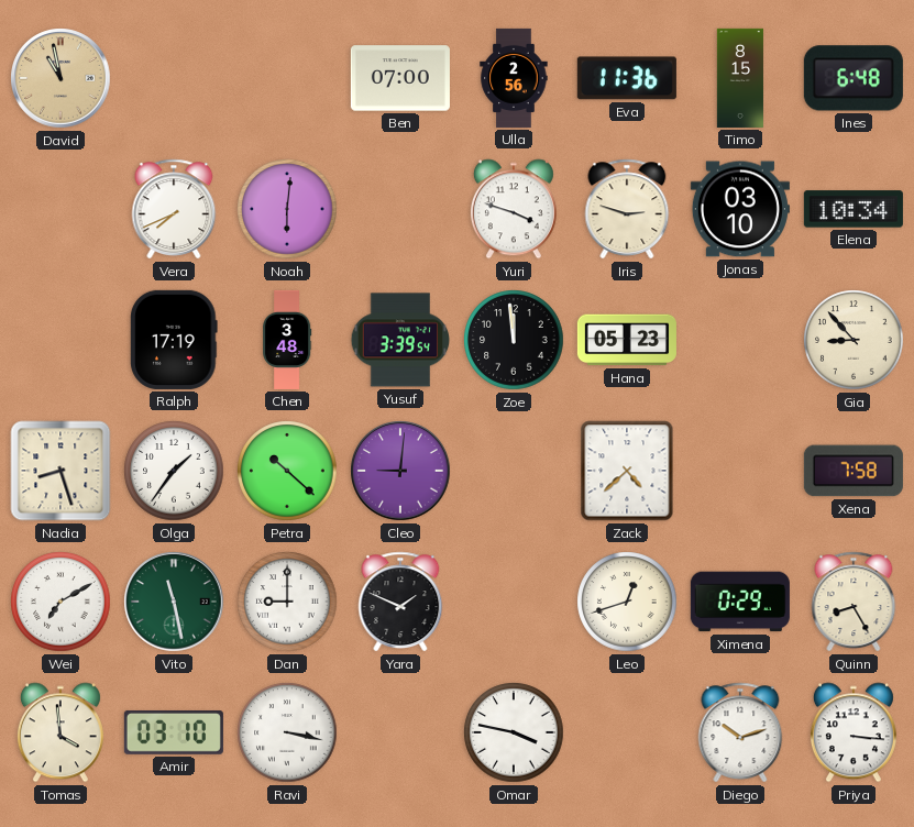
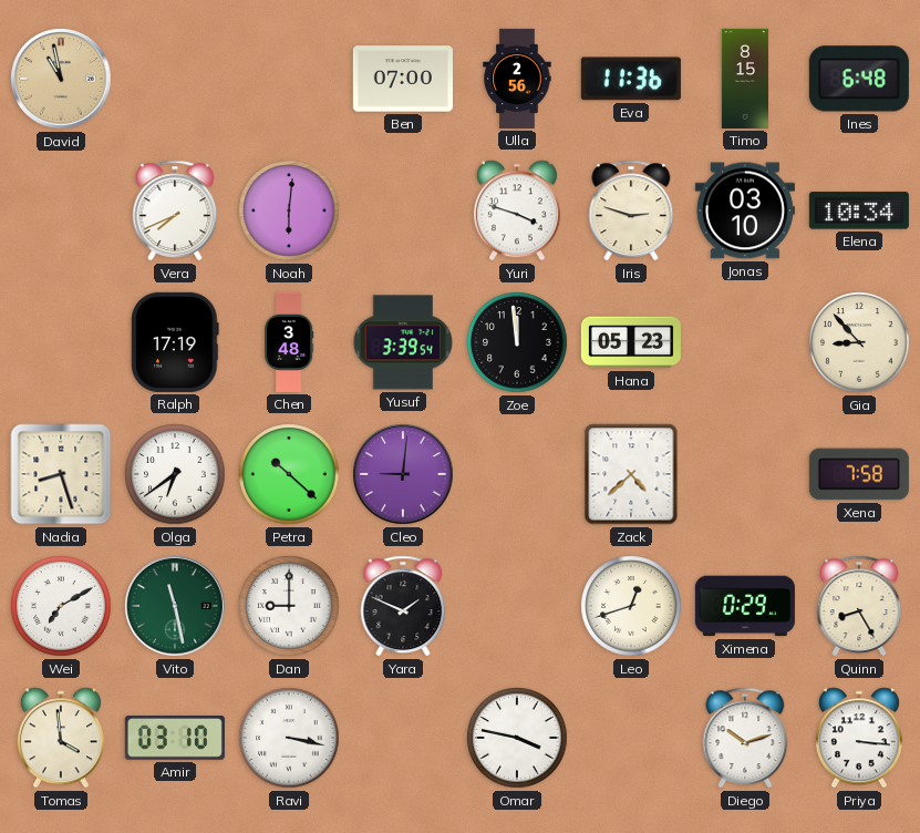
Olga: 1:36 -> 6:39 (175, 474)
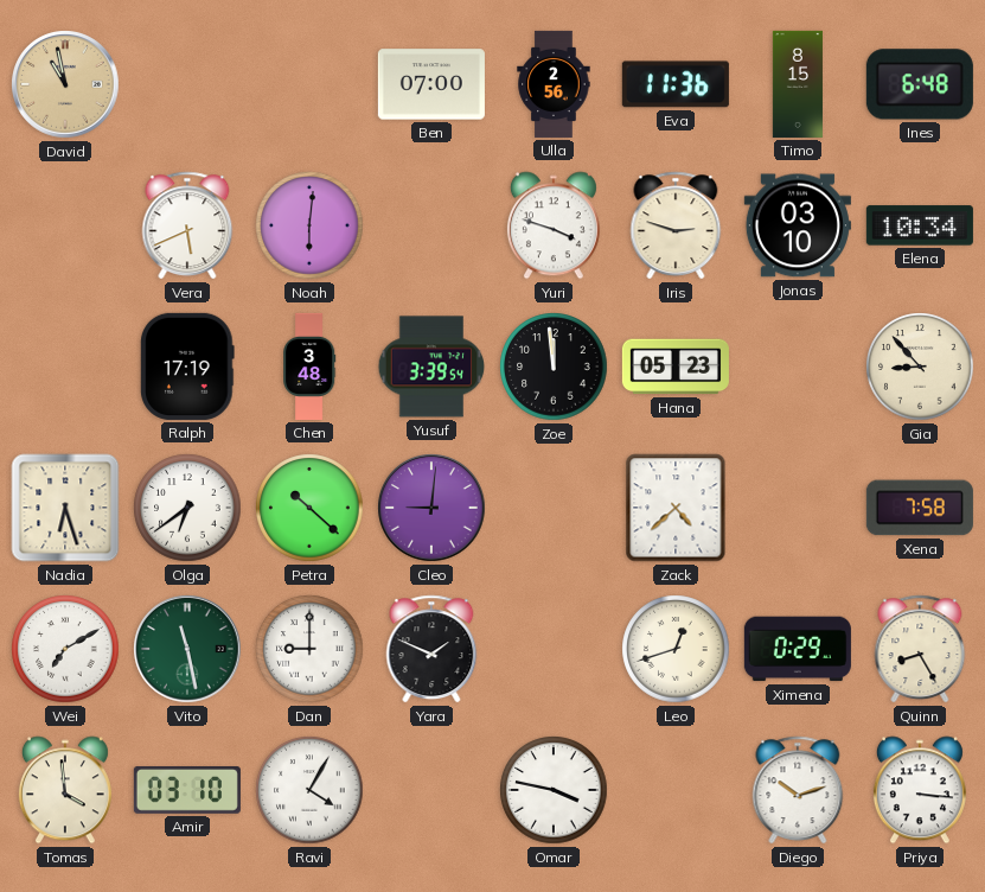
Vera: 7:41 -> 5:41 (187, 225)
Nadia: 8:27 -> 6:27 (65, 508)
Ravi: 3:17 -> 4:05 (309, 790)
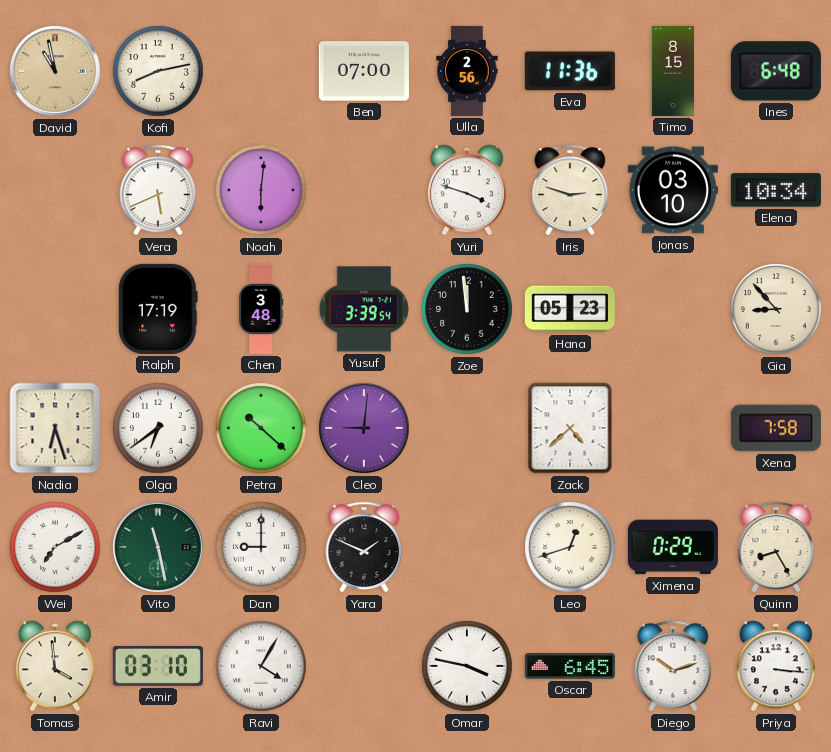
Kofi: none -> 8:13 (158, 71)
Oscar: none -> 6:45 (570, 666)
